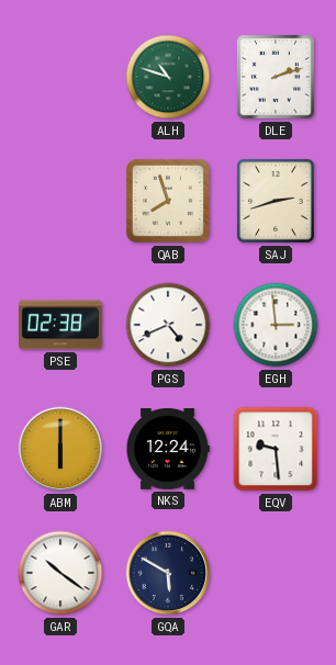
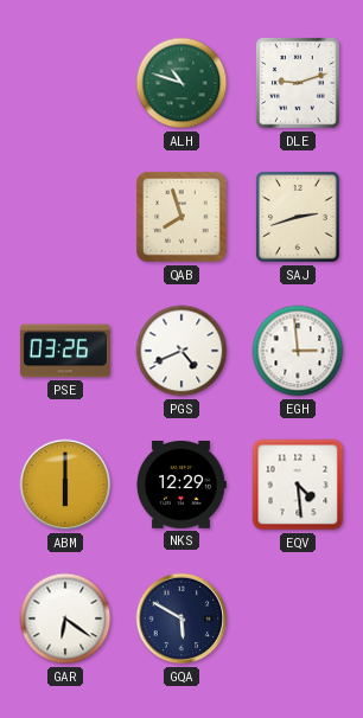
DLE: 2:12 -> 9:12 (298, 83)
PSE: 02:38 -> 03:26 (65, 351)
NKS: 12:24 -> 12:29 (181, 486)
EQV: 9:29 -> 4:29 (298, 485)
GAR: 10:21 -> 6:21 (65, 618)
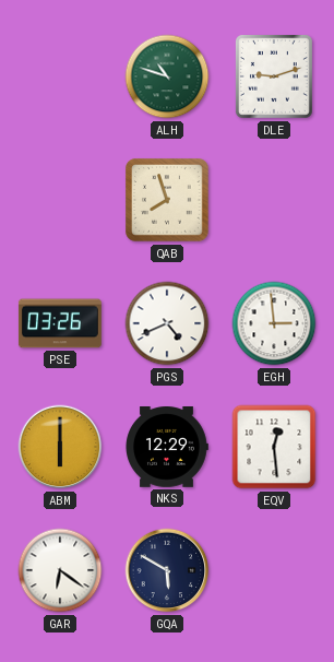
SAJ: 2:42 -> none (298, 217)
EQV: 4:29 -> 12:29 (274, 447)
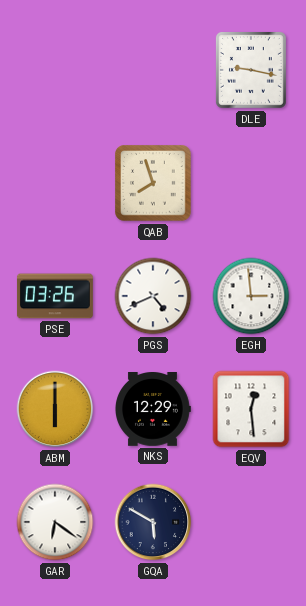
ALH: 10:48 -> none (167, 76)
DLE: 9:12 -> 9:17 (251, 70)
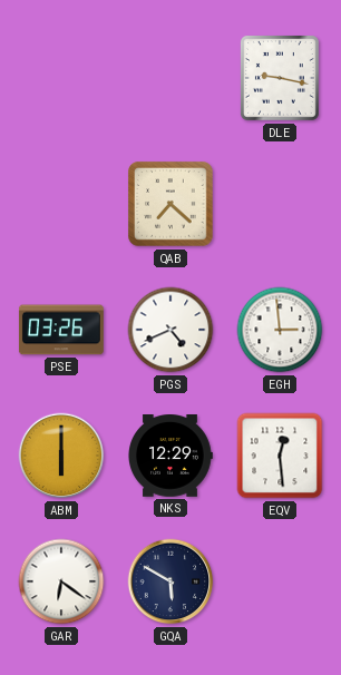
QAB: 7:57 -> 7:22 (170, 204)
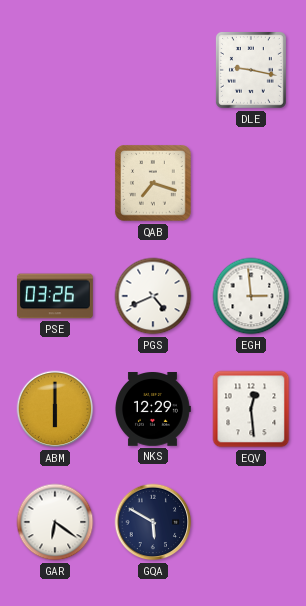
QAB: 7:22 -> 7:18 (153, 183)
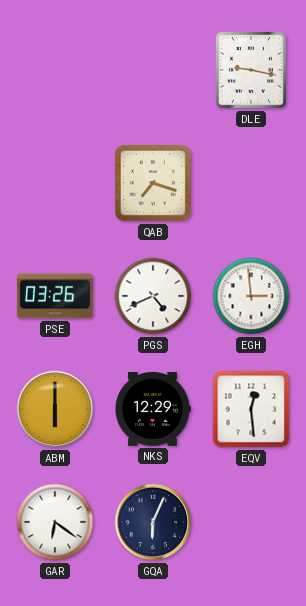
GQA: 5:50 -> 6:04 (153, 522)
